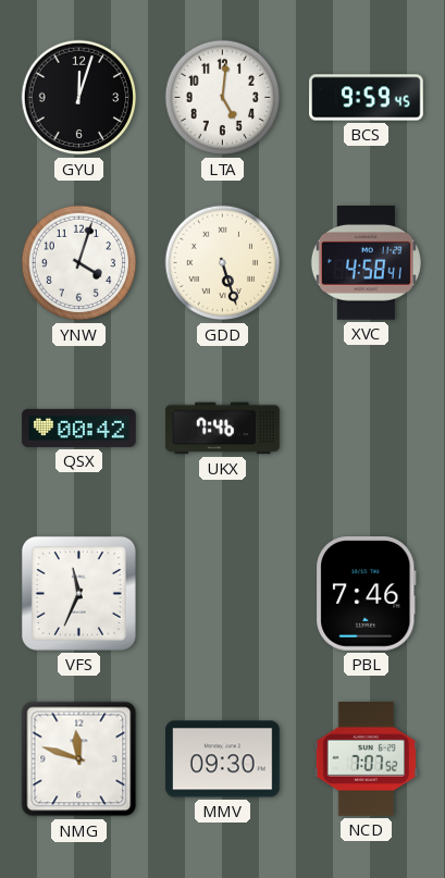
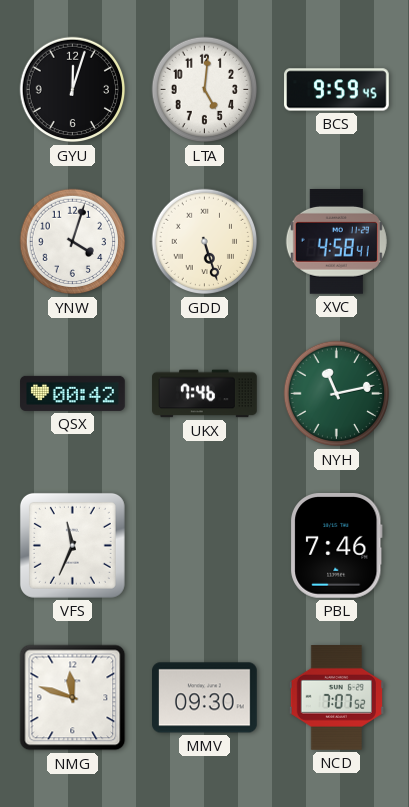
NYH: none -> 11:13 (337, 394)
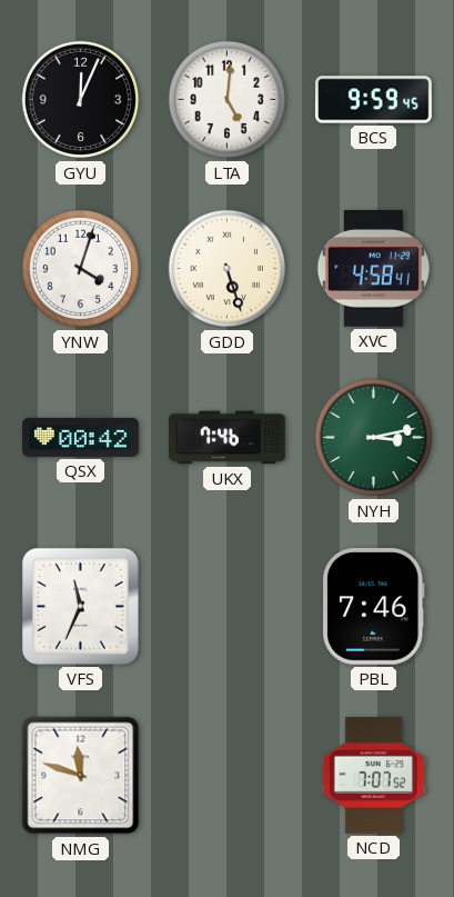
GYU: 12:03 -> 12:04 (81, 100)
NYH: 11:13 -> 3:13 (374, 438)
MMV: 09:30 -> none (205, 698)
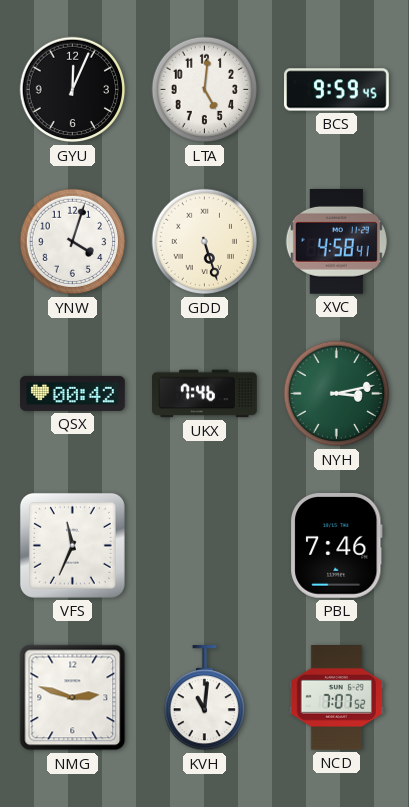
NMG: 11:48 -> 2:48 (73, 698)
KVH: none -> 11:01 (204, 699)
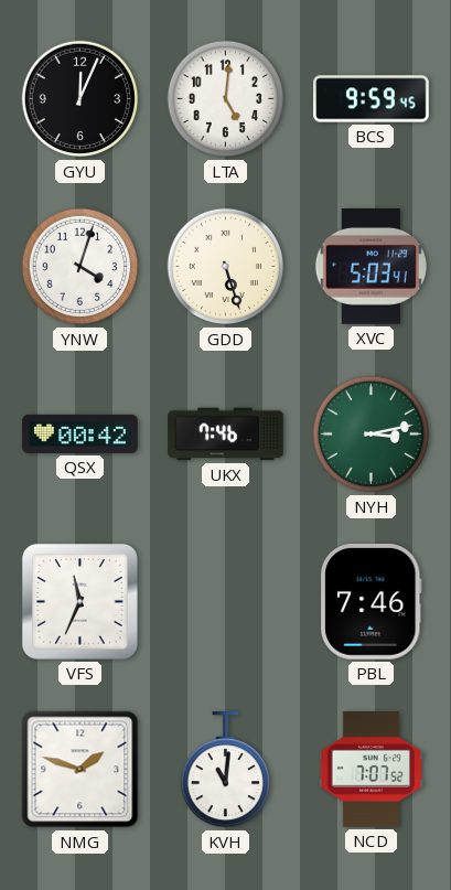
XVC: 4:58 -> 5:03 (371, 266)
NMG: 2:48 -> 1:48 (80, 770)
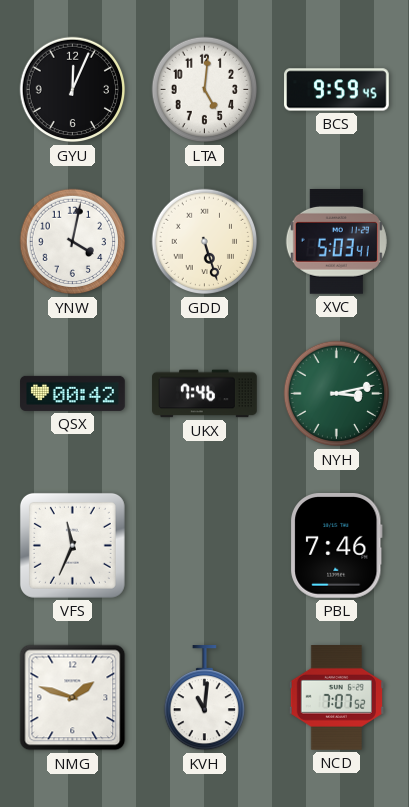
YNW: 4:03 -> 4:02 (73, 242)
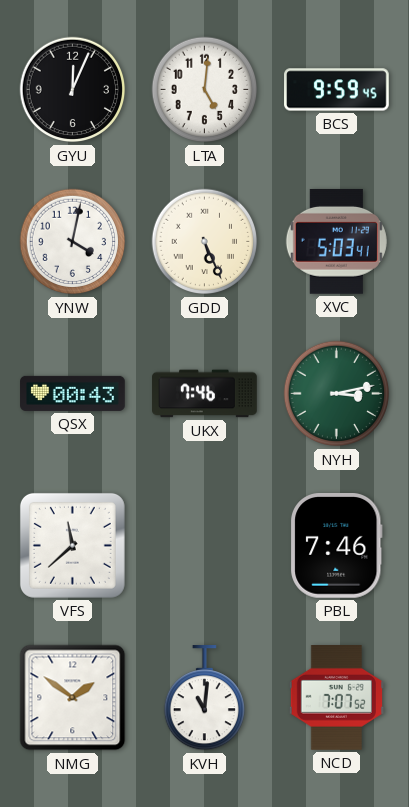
GDD: 5:27 -> 5:26 (205, 242)
QSX: 00:42 -> 00:43 (73, 393)
VFS: 11:34 -> 11:38 (72, 545)
NMG: 1:48 -> 1:51 (73, 698)
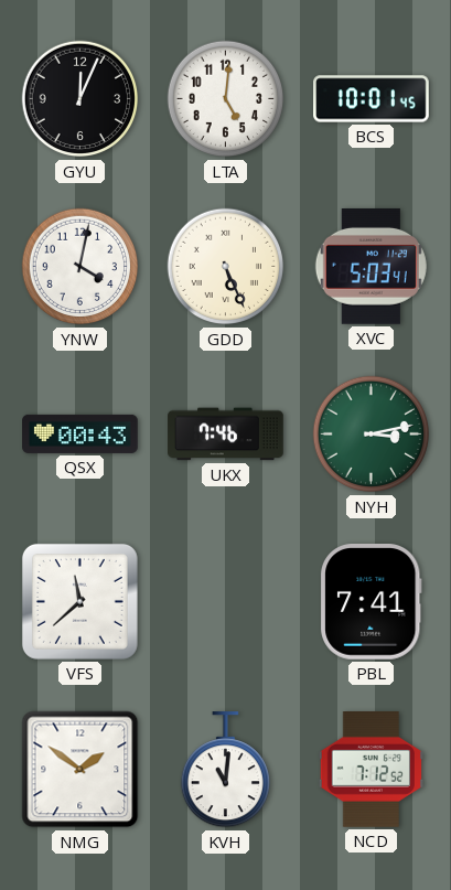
BCS: 9:59 -> 10:01 (372, 99)
PBL: 7:46 -> 7:41 (372, 602)
NCD: 7:07 -> 7:12 (371, 770)
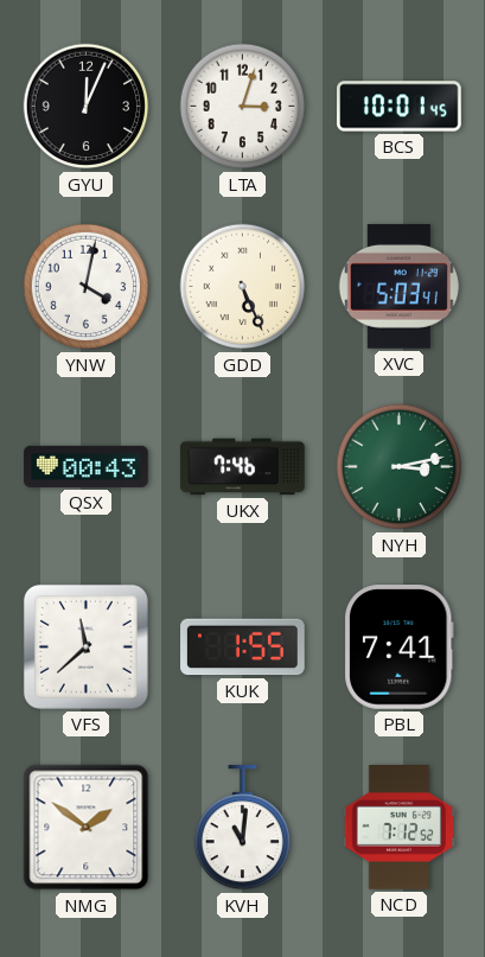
LTA: 5:01 -> 3:03 (243, 107)
KUK: none -> 1:55 (243, 647)
